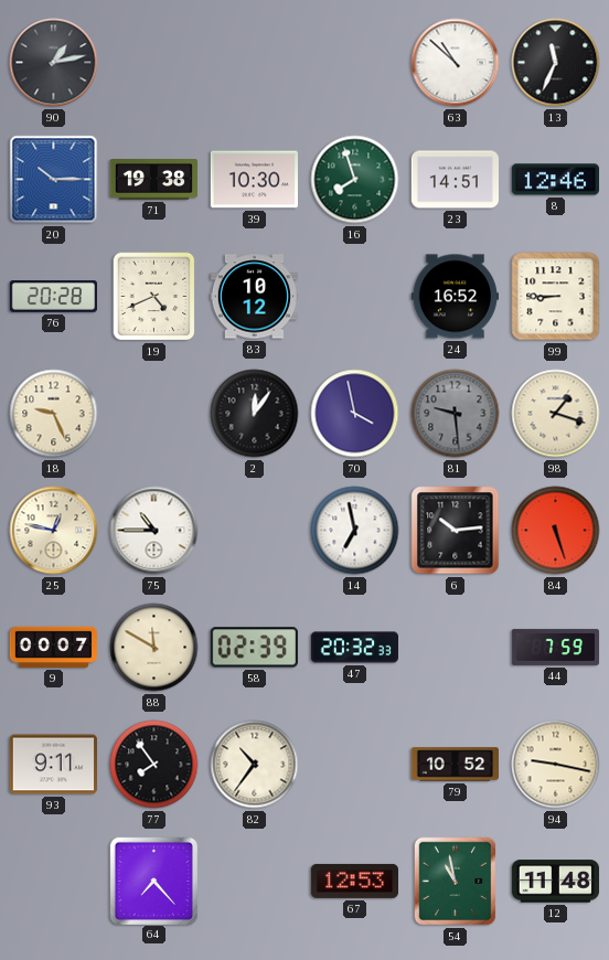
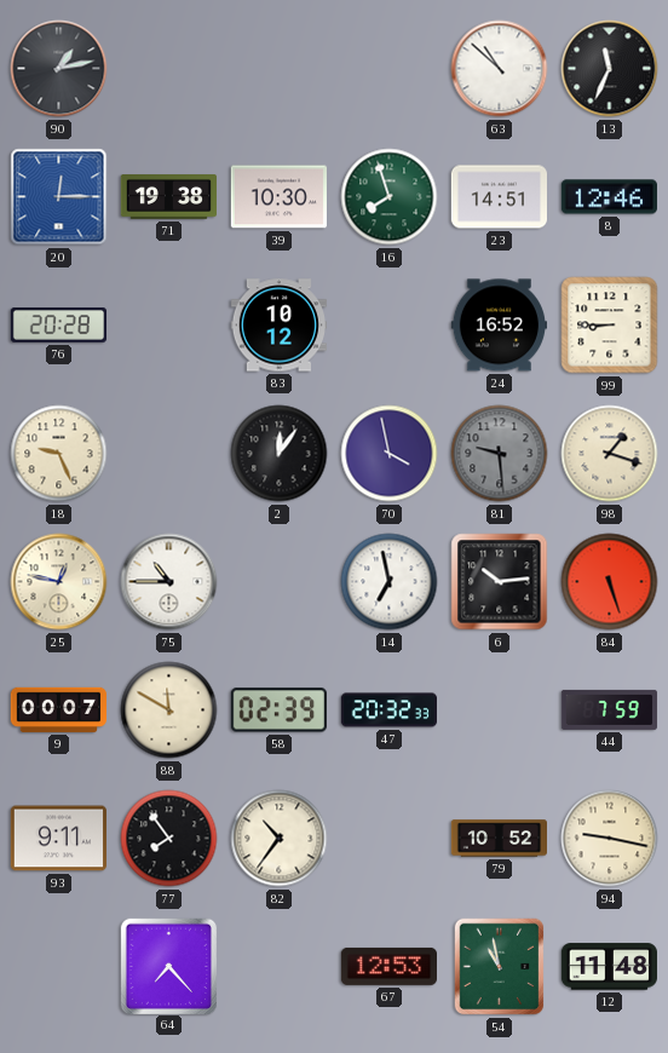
20: 10:15 -> 12:15 (59, 197)
19: 4:41 -> none (154, 297)
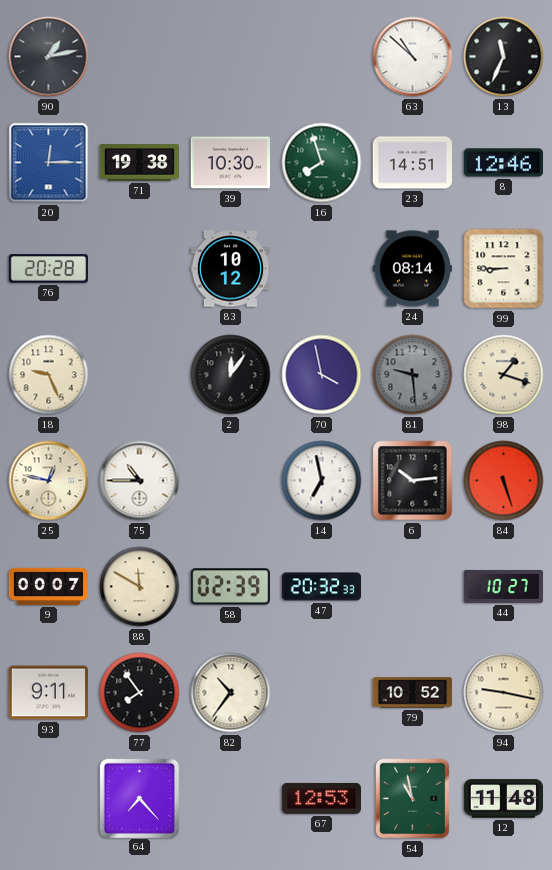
24: 16:52 -> 08:14 (412, 269)
44: 7:59 -> 10:27 (504, 586)
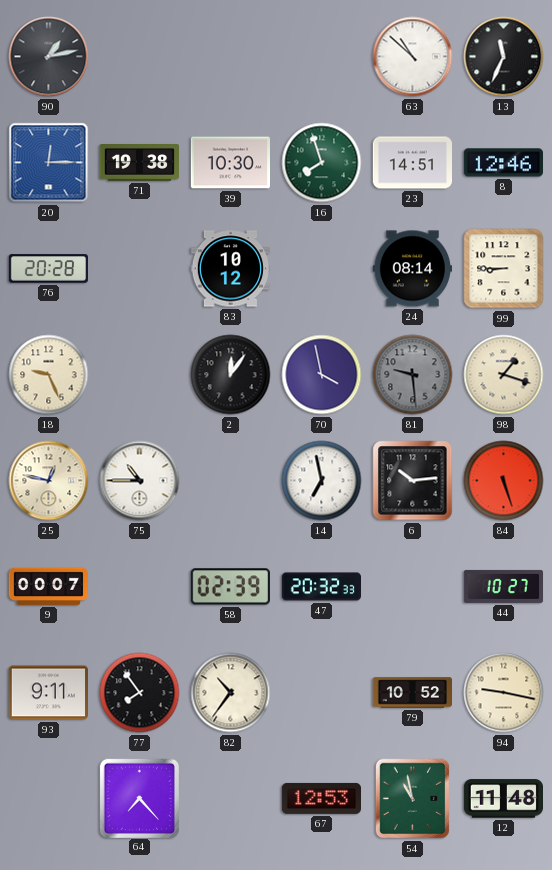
88: 11:50 -> none (140, 587)
